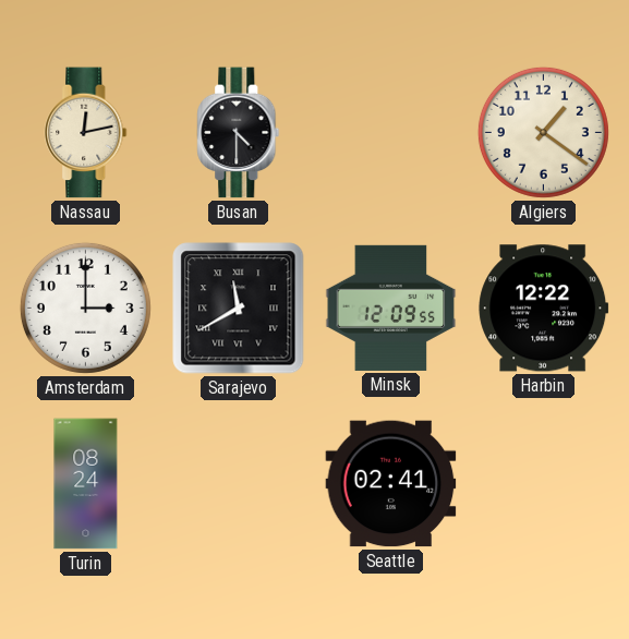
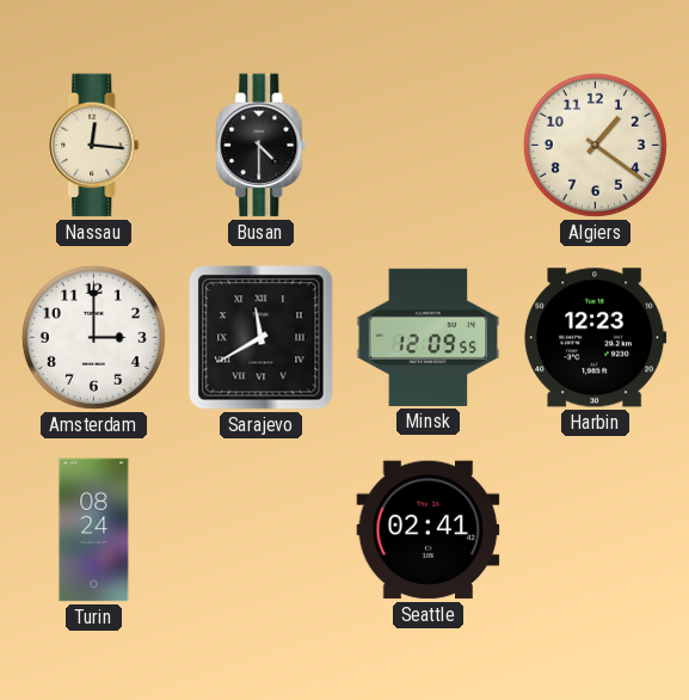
Nassau: 12:13 -> 12:16 (94, 146)
Harbin: 12:22 -> 12:23 (596, 338)
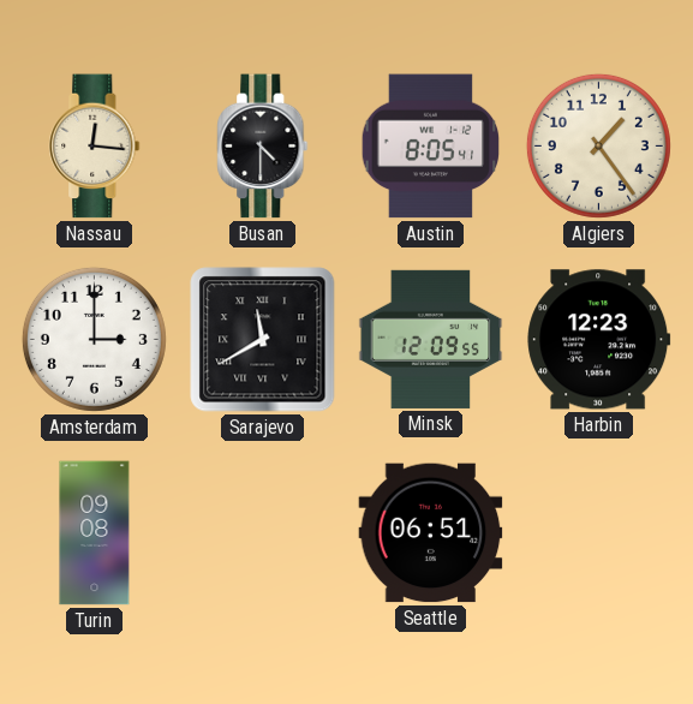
Austin: none -> 8:05 (431, 147)
Algiers: 1:21 -> 1:24 (598, 145)
Turin: 08:24 -> 09:08 (95, 533)
Seattle: 02:41 -> 06:51 (431, 533)
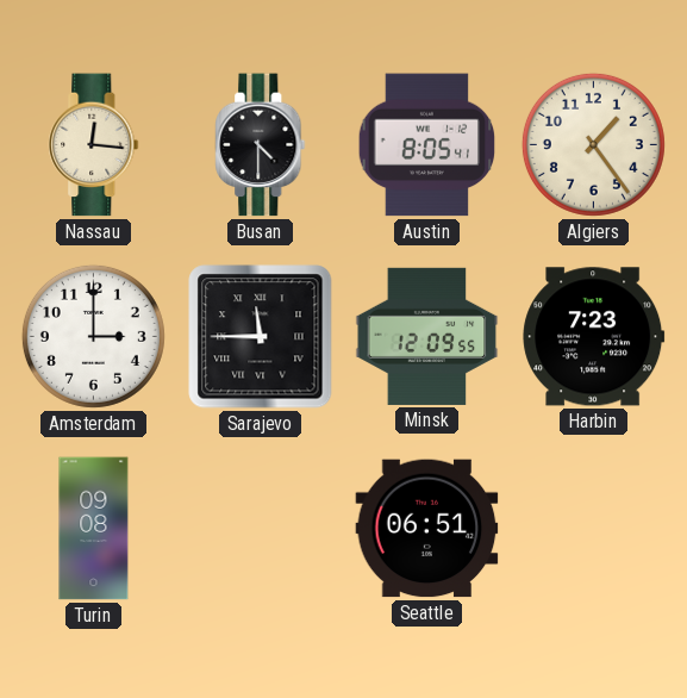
Sarajevo: 11:40 -> 11:45 (261, 337)
Harbin: 12:23 -> 7:23 (594, 337)
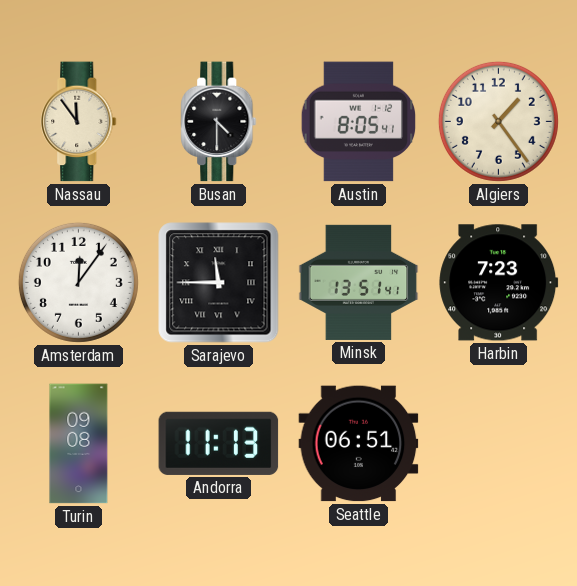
Nassau: 12:16 -> 11:54 (79, 122)
Amsterdam: 3:00 -> 12:06 (78, 282)
Minsk: 12:09 -> 13:51 (359, 282)
Andorra: none -> 11:13 (219, 443)
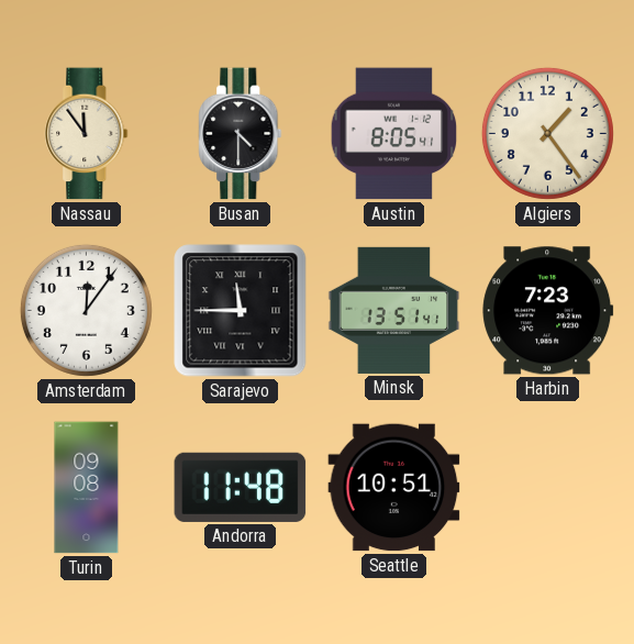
Andorra: 11:13 -> 11:48 (241, 487)
Seattle: 06:51 -> 10:51 (394, 488)
